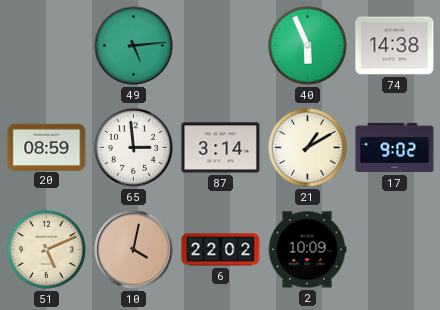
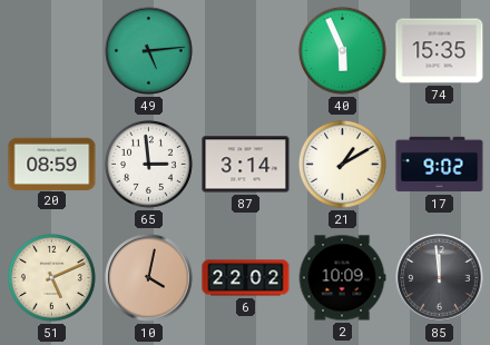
74: 14:38 -> 15:35 (440, 51)
85: none -> 11:59 (440, 278)
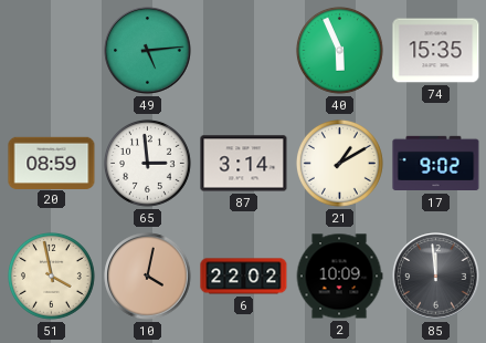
51: 5:11 -> 3:58 (51, 276)
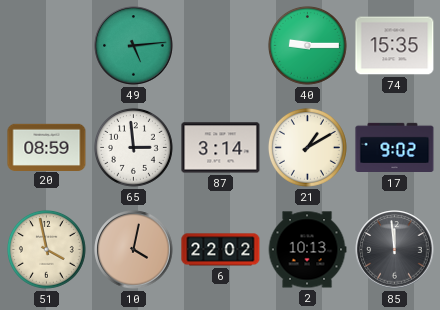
40: 5:56 -> 9:15 (307, 45)
2: 10:09 -> 10:13 (307, 250)
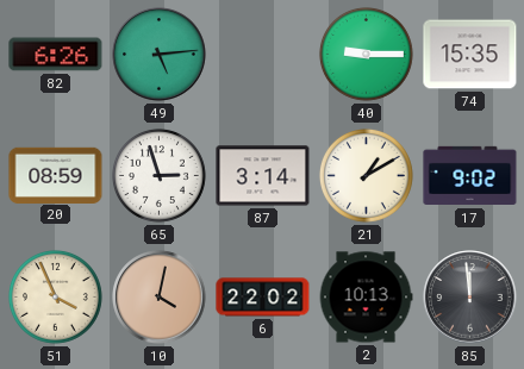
82: none -> 6:26 (56, 55)
65: 2:59 -> 2:57 (158, 175)
51: 3:58 -> 3:56 (55, 296)
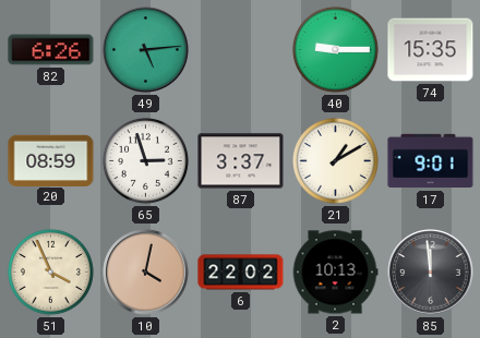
87: 3:14 -> 3:37 (241, 161)
17: 9:02 -> 9:01 (431, 161)
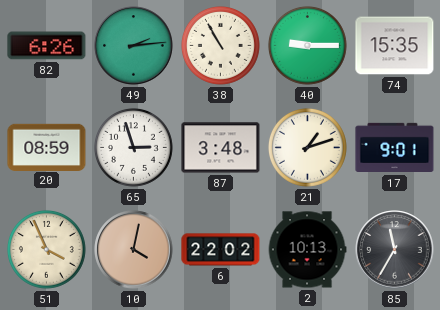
49: 5:14 -> 2:14 (134, 46)
38: none -> 10:55 (220, 45)
87: 3:37 -> 3:48 (221, 148)
21: 1:10 -> 1:12 (307, 147)
85: 11:59 -> 11:35 (395, 250)
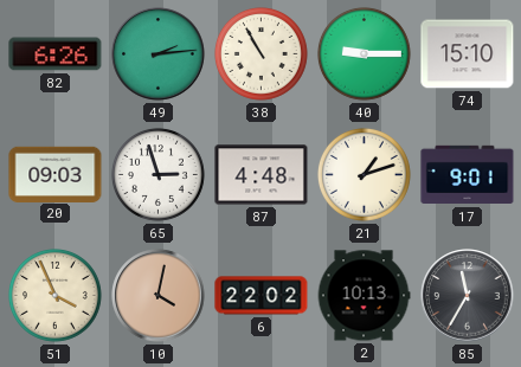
74: 15:35 -> 15:10 (468, 54)
20: 08:59 -> 09:03 (56, 174)
87: 3:48 -> 4:48 (262, 175)
